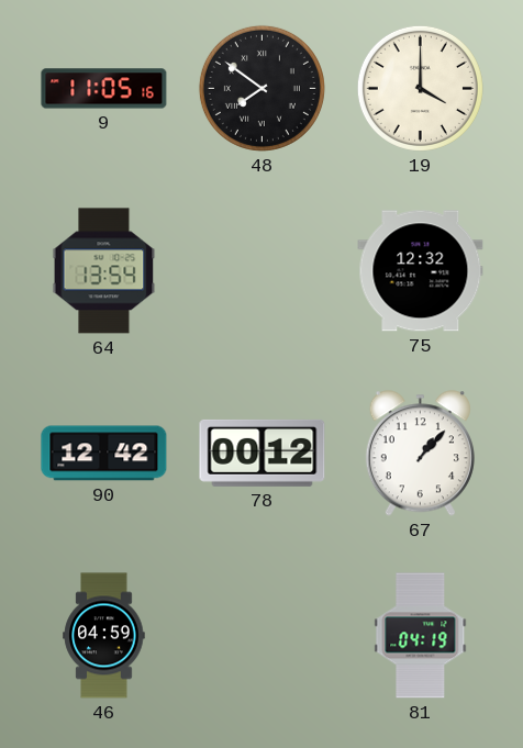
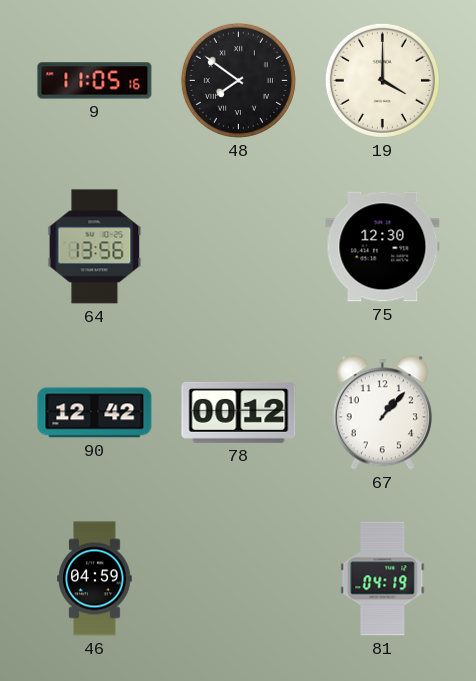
64: 13:54 -> 13:56 (95, 247)
75: 12:32 -> 12:30 (383, 247)
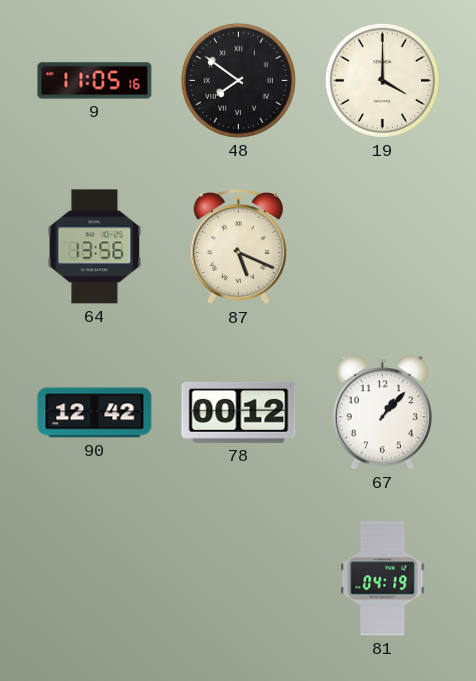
87: none -> 5:19 (238, 247)
75: 12:30 -> none (383, 247)
46: 04:59 -> none (95, 579)
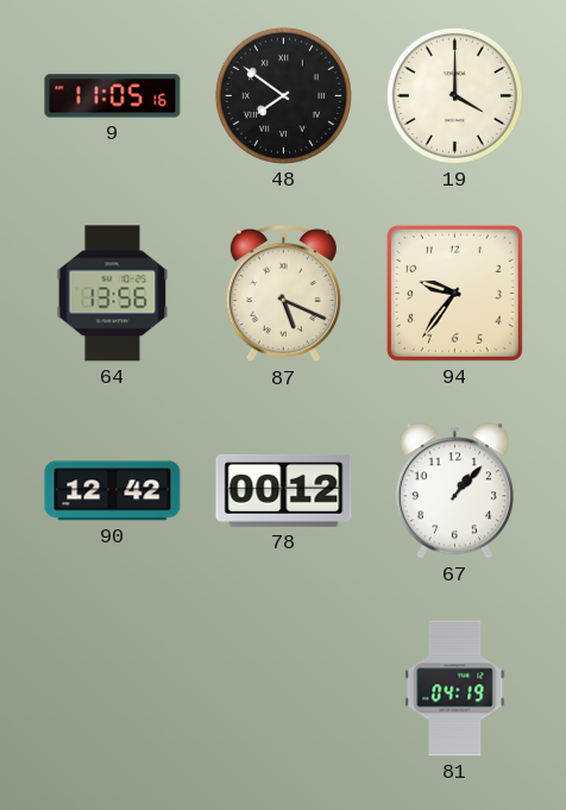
94: none -> 9:36 (454, 293)
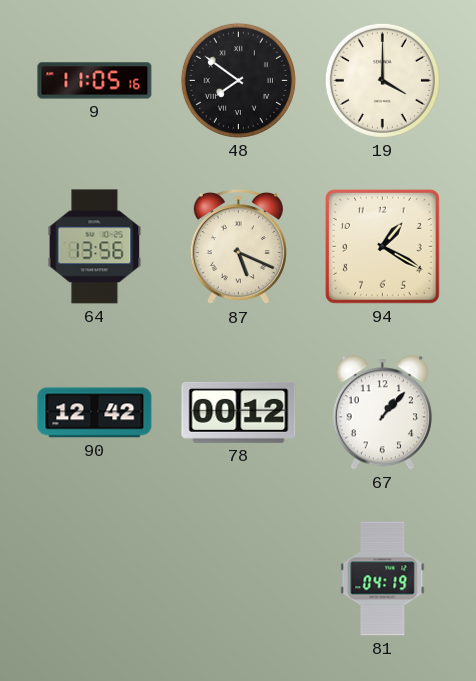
94: 9:36 -> 1:20 (382, 246)
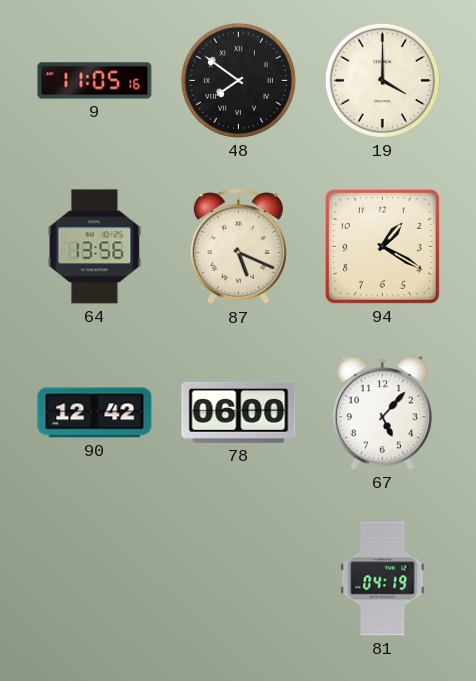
78: 00:12 -> 06:00 (239, 412)
67: 1:07 -> 5:07 (382, 413)
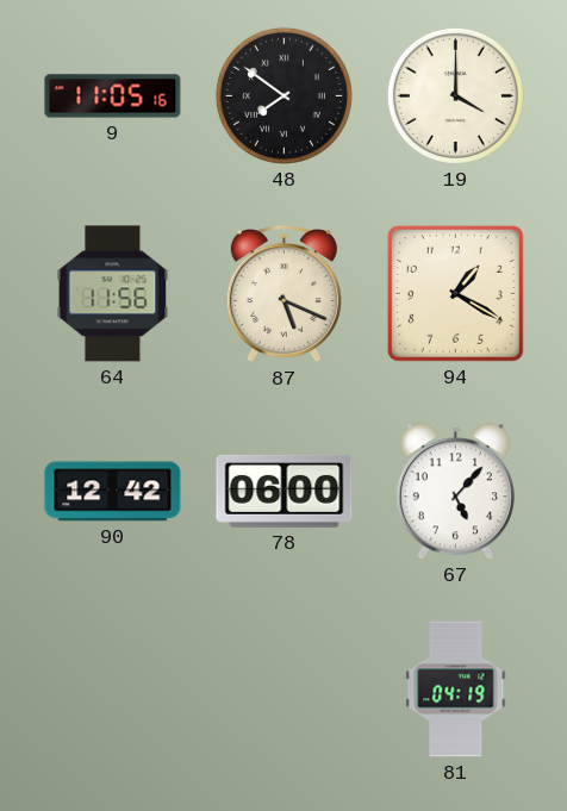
64: 13:56 -> 11:56 (113, 294)
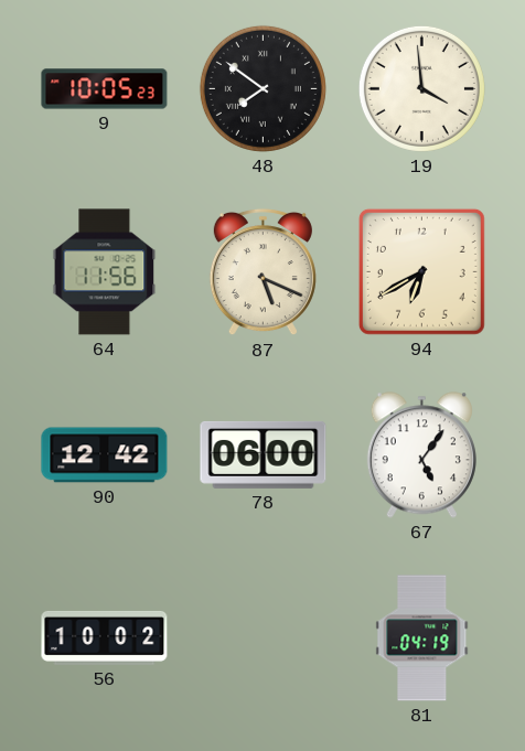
9: 11:05 -> 10:05 (105, 89)
19: 4:00 -> 3:59 (421, 88)
94: 1:20 -> 6:40 (421, 271)
67: 5:07 -> 5:06 (421, 455)
56: none -> 10:02 (105, 637)
